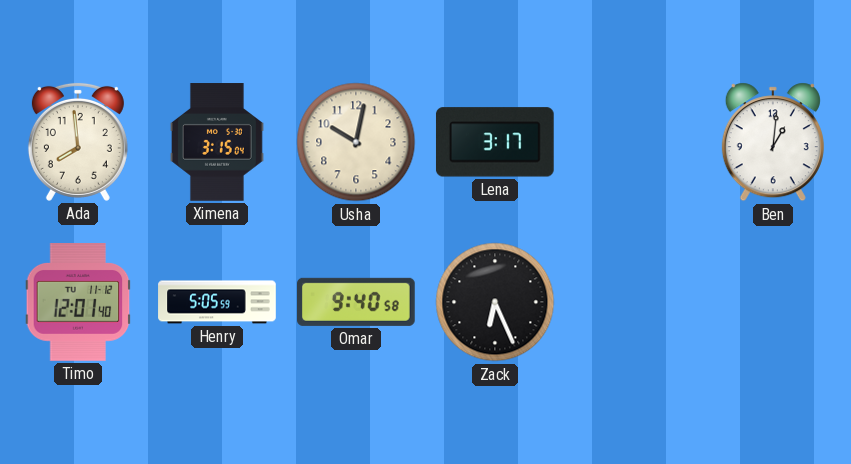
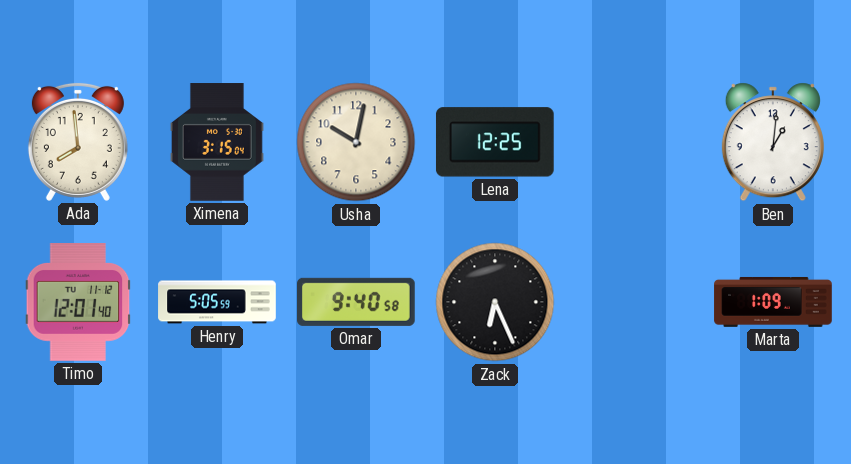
Lena: 3:17 -> 12:25 (495, 142)
Marta: none -> 1:09 (773, 302)
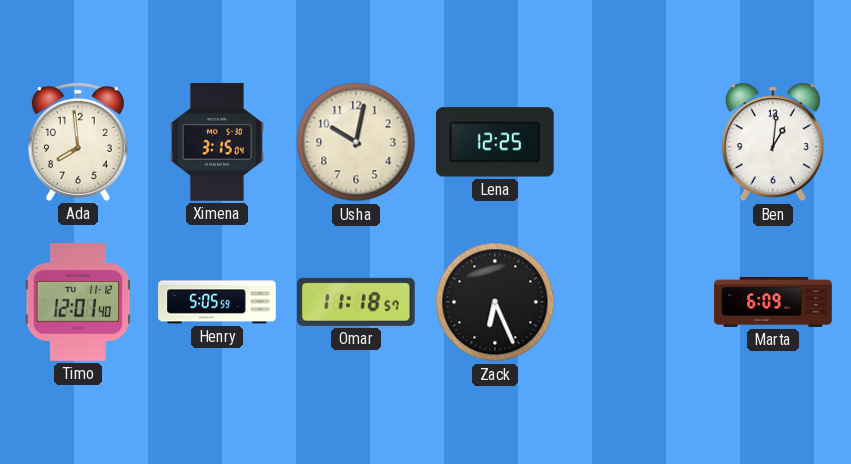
Omar: 9:40 -> 11:18 (357, 302)
Marta: 1:09 -> 6:09 (773, 302)
